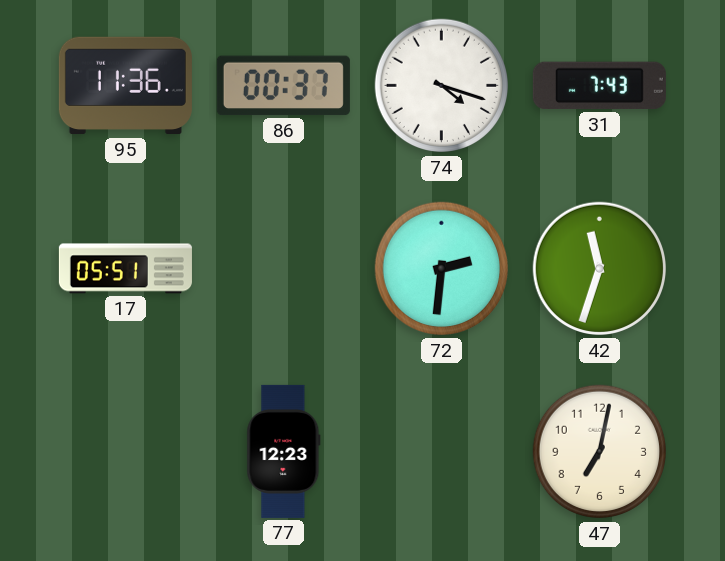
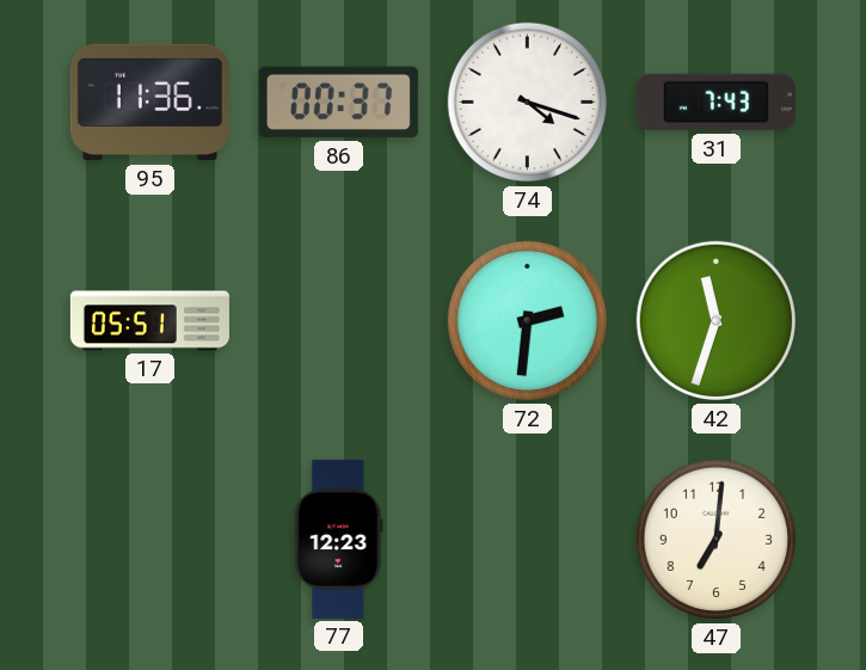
47: 7:02 -> 7:01 (717, 540)
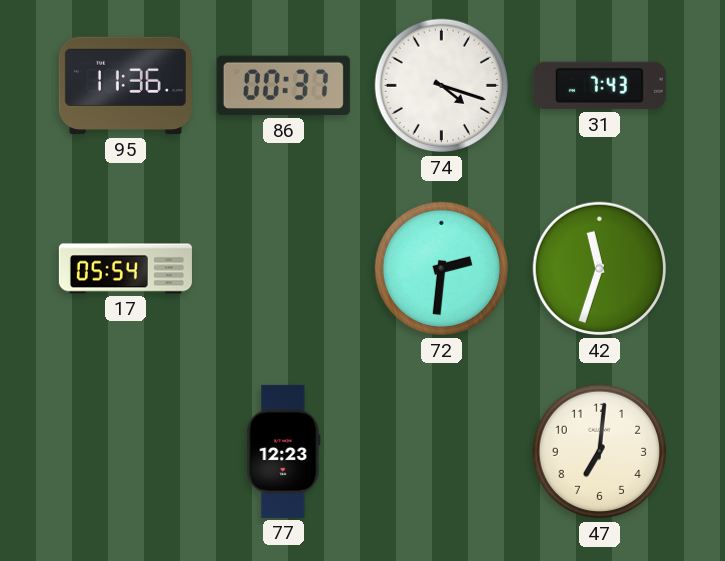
17: 05:51 -> 05:54 (125, 269)
